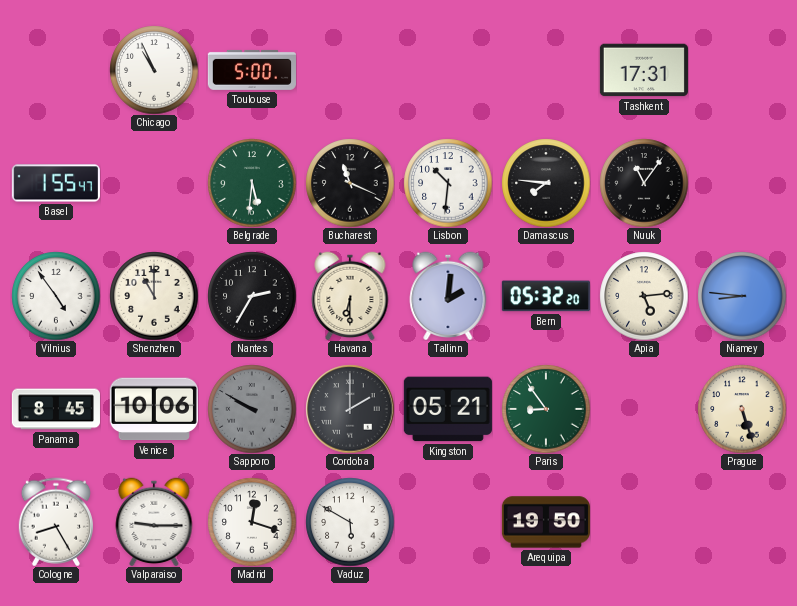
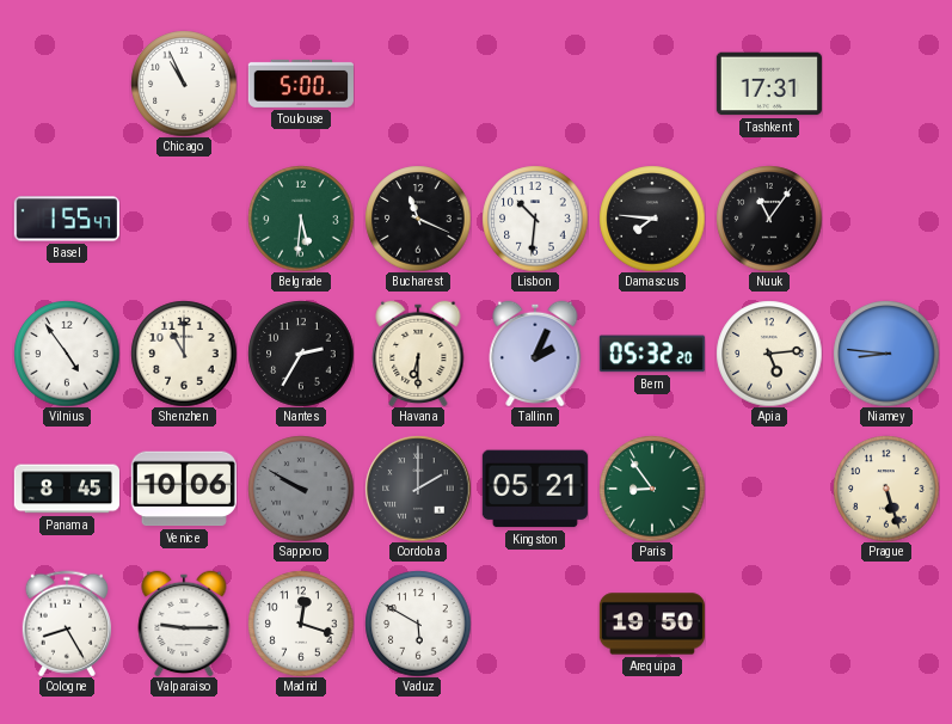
Tallinn: 2:01 -> 2:04 (535, 354)
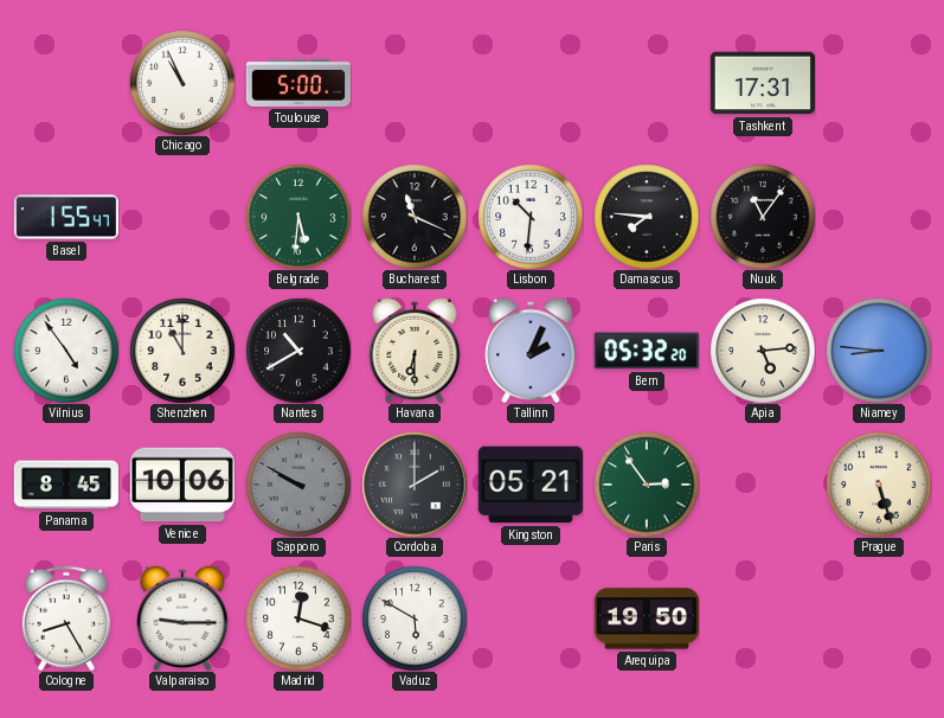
Nantes: 2:35 -> 10:40 (298, 351)
Paris: 8:54 -> 2:54 (647, 485)
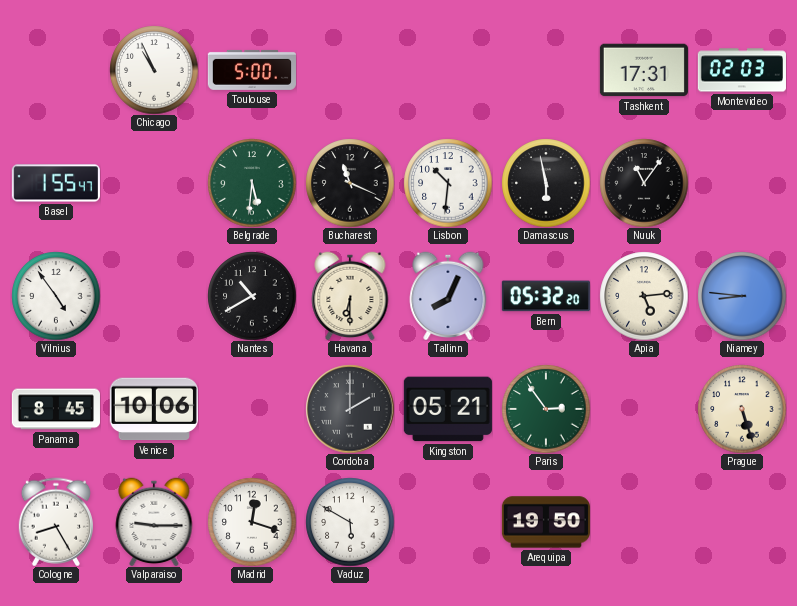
Montevideo: none -> 02:03 (742, 70)
Damascus: 7:46 -> 5:58 (546, 183)
Shenzhen: 11:00 -> none (182, 351)
Tallinn: 2:04 -> 8:04 (448, 296)
Sapporo: 9:50 -> none (298, 485)
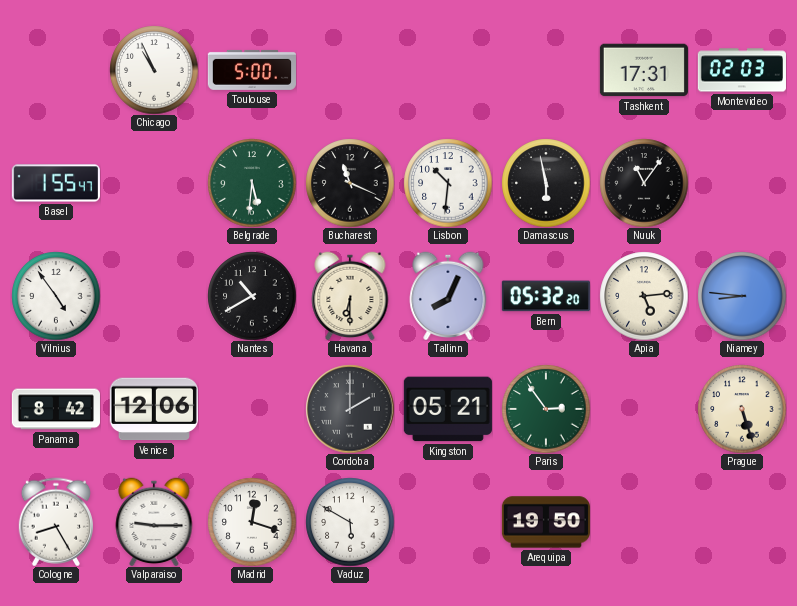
Panama: 8:45 -> 8:42 (56, 409)
Venice: 10:06 -> 12:06 (154, 409)
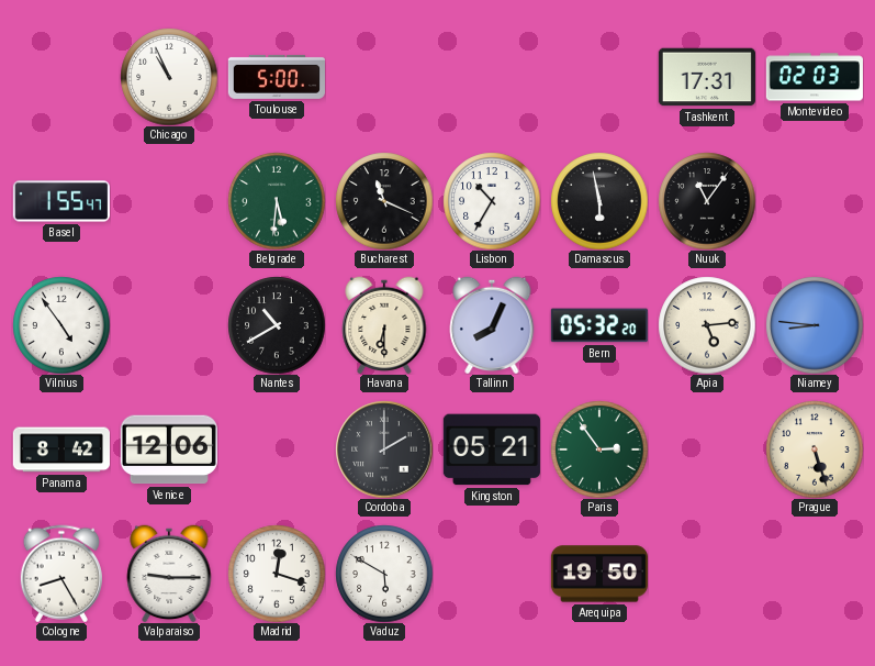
Lisbon: 10:31 -> 10:35 (492, 201)
